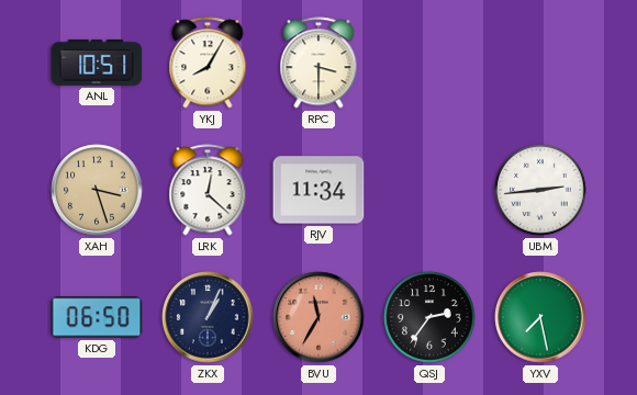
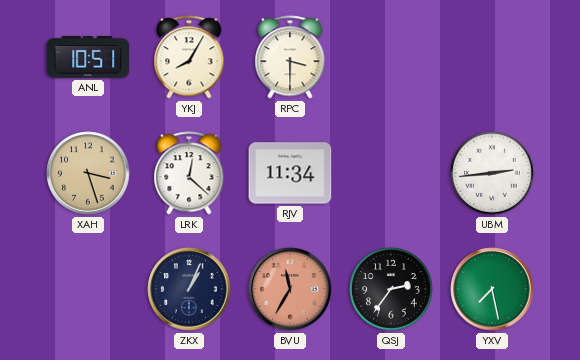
KDG: 06:50 -> none (97, 317)
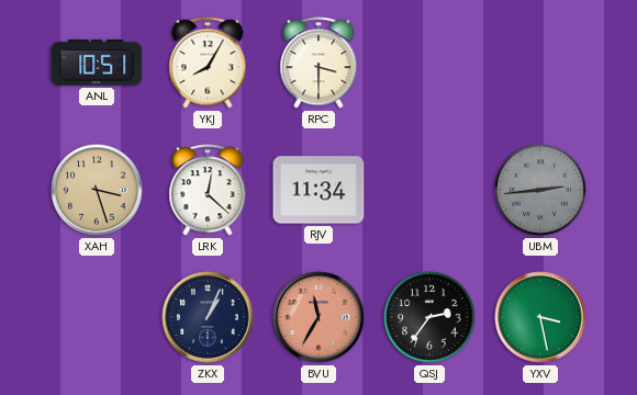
UBM dial: white -> grey (540, 190)
YXV: 7:28 -> 3:28 (540, 317)
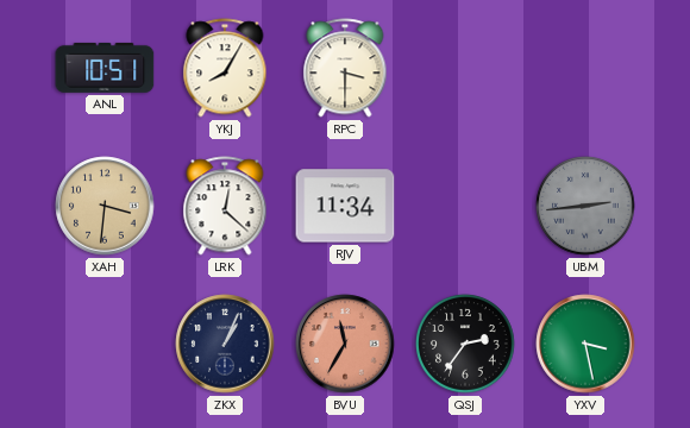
XAH: 3:27 -> 3:31 (105, 206)
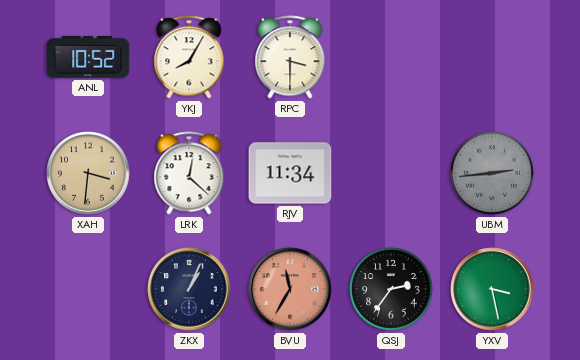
ANL: 10:51 -> 10:52 (88, 57)
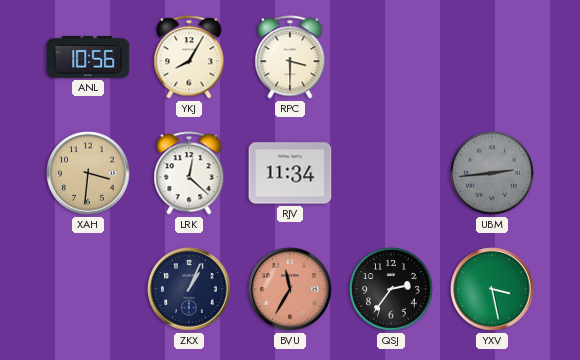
ANL: 10:52 -> 10:56 (88, 57)
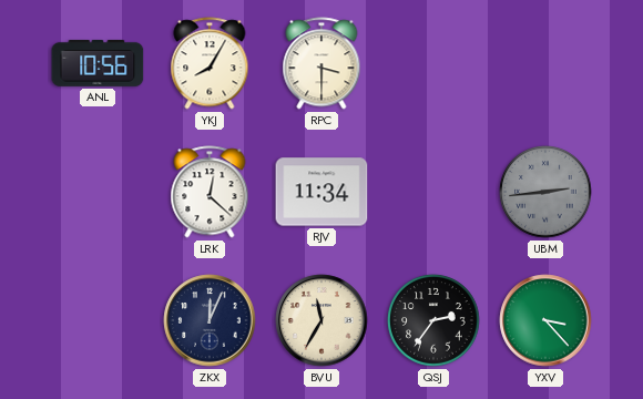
XAH: 3:31 -> none (88, 173)
ZKX: 1:04 -> 12:04 (210, 320)
BVU dial: salmon -> cream (321, 320)
YXV: 3:28 -> 3:23 (545, 320)
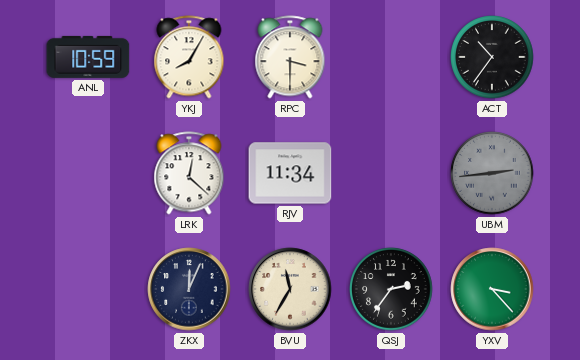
ANL: 10:56 -> 10:59 (88, 57)
ACT: none -> 10:36 (492, 57)
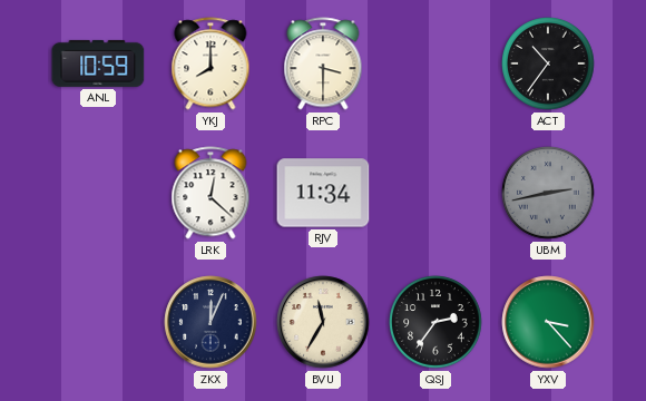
YKJ: 8:05 -> 8:00 (211, 63)
UBM: 2:44 -> 2:43 (548, 193)
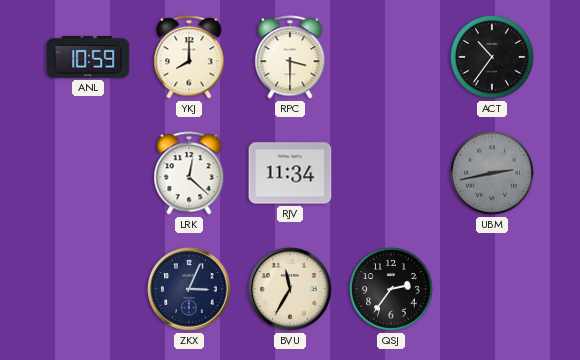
ZKX: 12:04 -> 3:04 (189, 289)
YXV: 3:23 -> none (548, 322)
